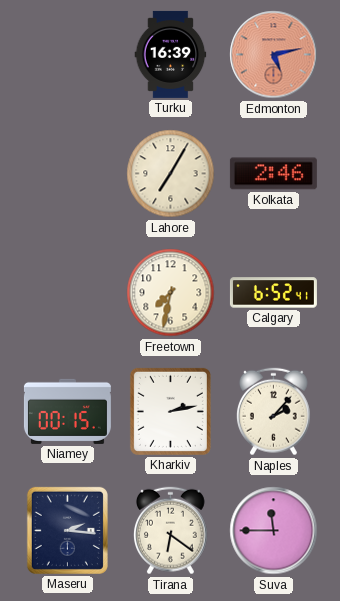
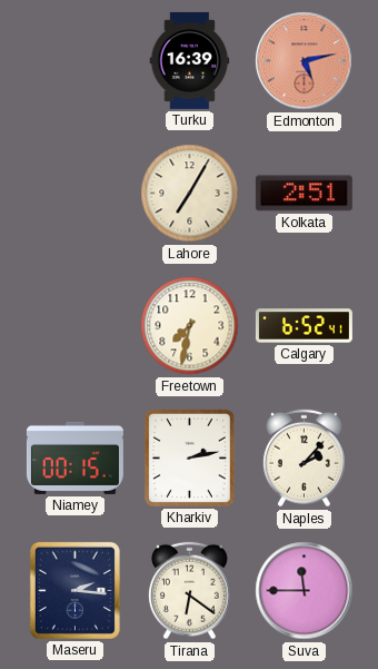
Kolkata: 2:46 -> 2:51 (304, 194)
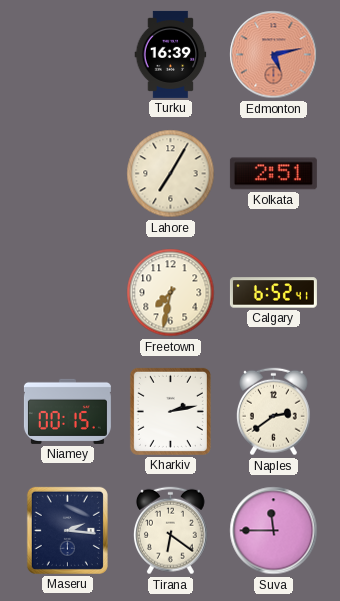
Naples: 2:07 -> 2:39 (273, 412)
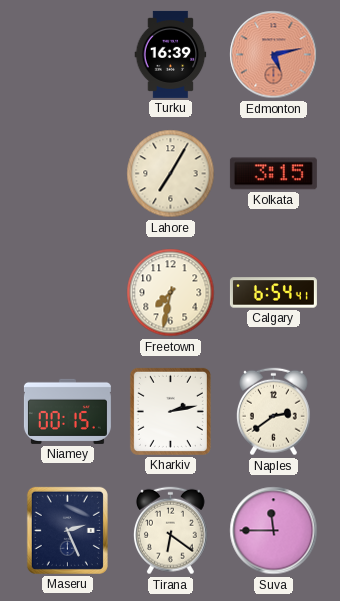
Kolkata: 2:51 -> 3:15 (273, 174)
Calgary: 6:52 -> 6:54 (273, 293)
Maseru: 2:16 -> 2:26 (67, 530)
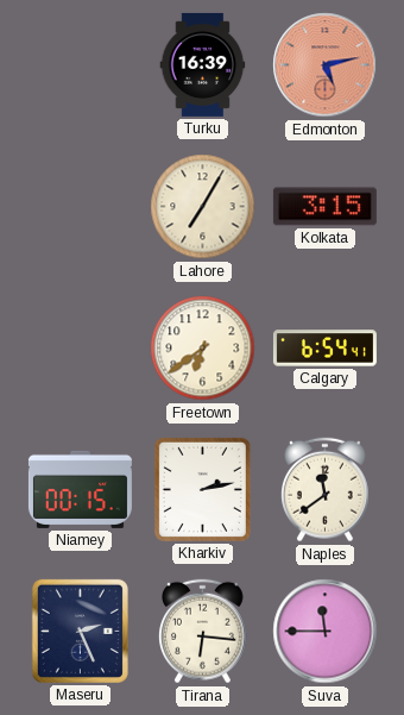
Freetown: 7:32 -> 6:39 (203, 349)
Naples: 2:39 -> 11:39 (324, 490)
Tirana: 6:21 -> 6:16 (202, 632)
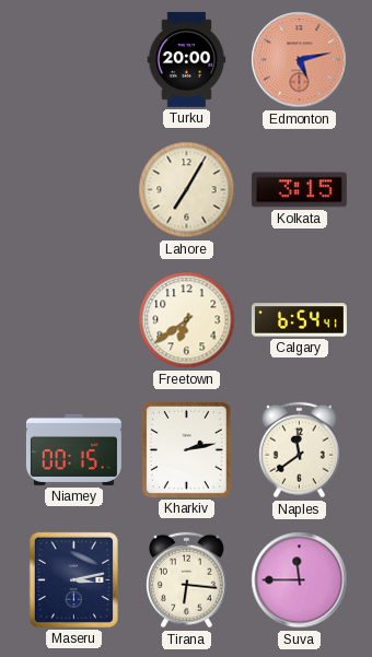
Turku: 16:39 -> 20:00 (187, 59)
Maseru: 2:26 -> 3:13 (73, 579)
